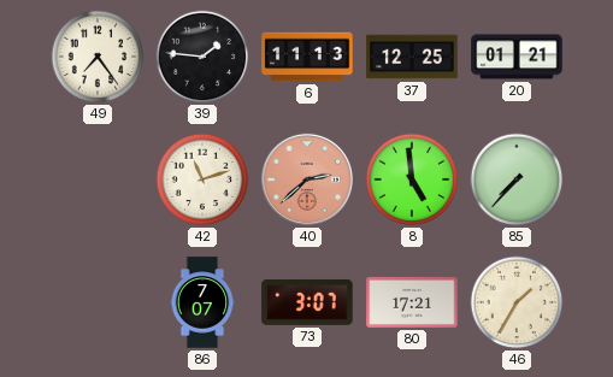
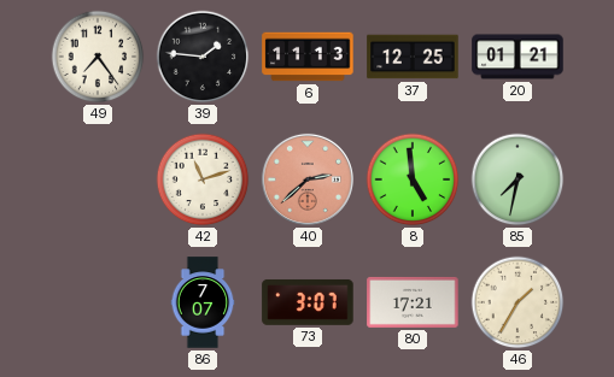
85: 7:37 -> 7:32 (517, 179)
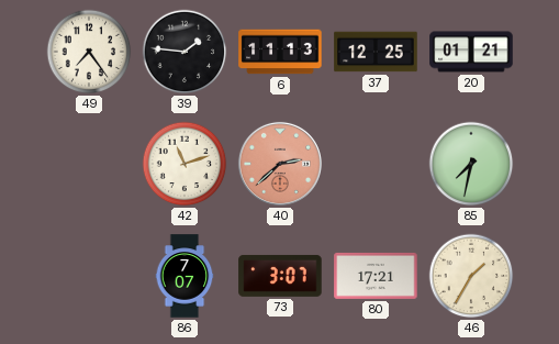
8: 4:59 -> none (413, 179)
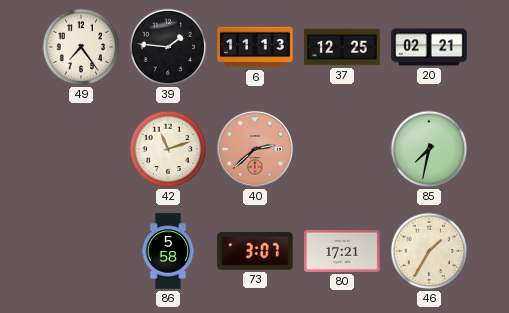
20: 01:21 -> 02:21 (429, 47)
86: 7:07 -> 5:58 (168, 251)
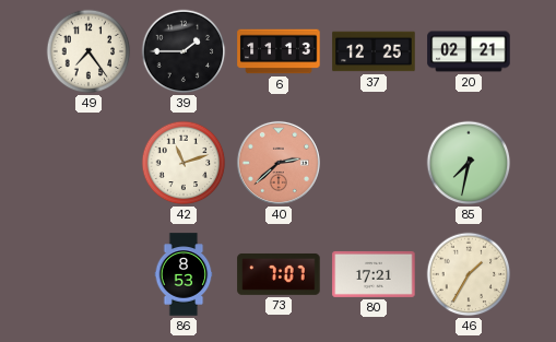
39: 1:46 -> 1:45 (184, 51)
86: 5:58 -> 8:53 (184, 274)
73: 3:07 -> 7:07 (279, 274)
